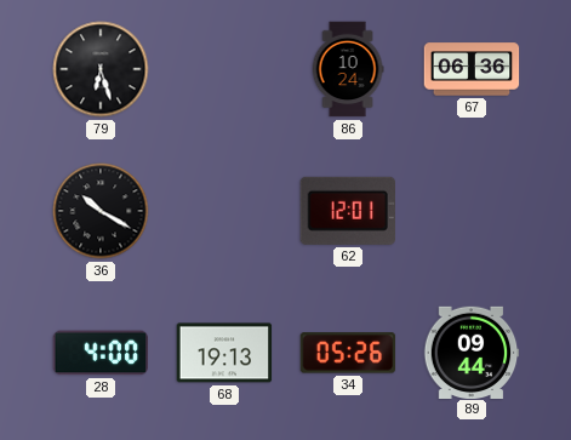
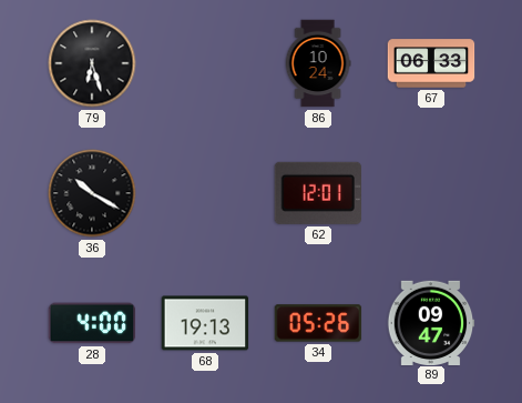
67: 06:36 -> 06:33 (431, 63)
89: 09:44 -> 09:47 (431, 322)
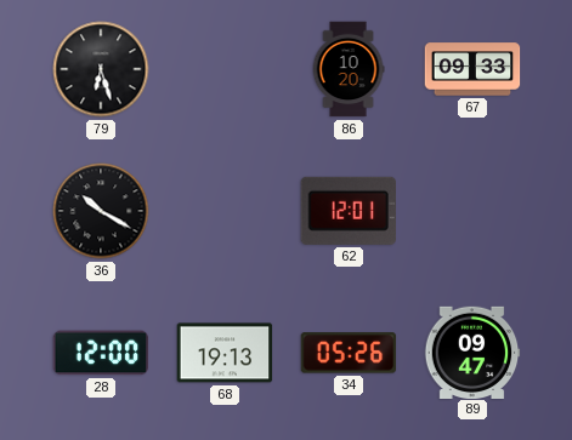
86: 10:24 -> 10:20 (349, 69)
67: 06:33 -> 09:33 (472, 69)
28: 4:00 -> 12:00 (101, 353)
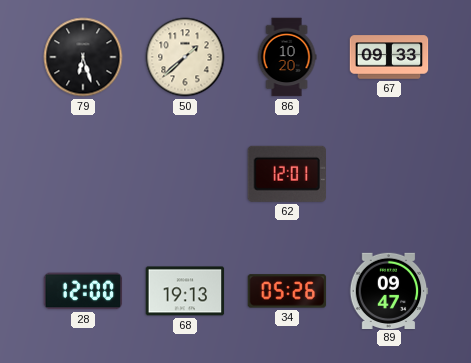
50: none -> 1:38 (185, 57)
36: 10:20 -> none (101, 211)
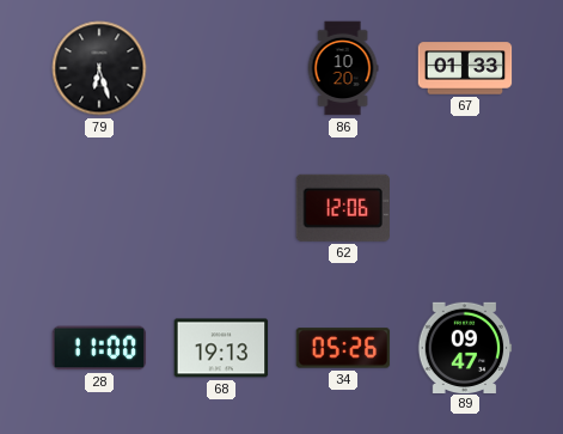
50: 1:38 -> none (185, 57)
67: 09:33 -> 01:33 (465, 68)
62: 12:01 -> 12:06 (342, 208)
28: 12:00 -> 11:00 (99, 348)
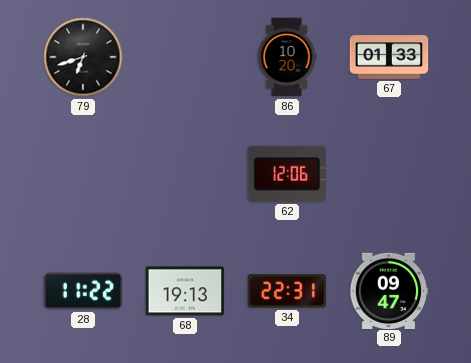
79: 6:27 -> 6:42 (83, 57)
28: 11:00 -> 11:22 (83, 291)
34: 05:26 -> 22:31 (287, 291)
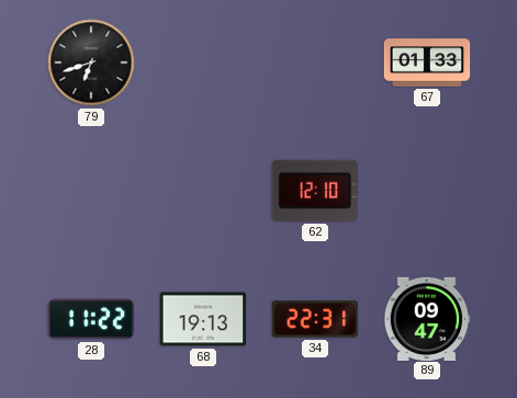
86: 10:20 -> none (287, 57)
62: 12:06 -> 12:10 (314, 191)
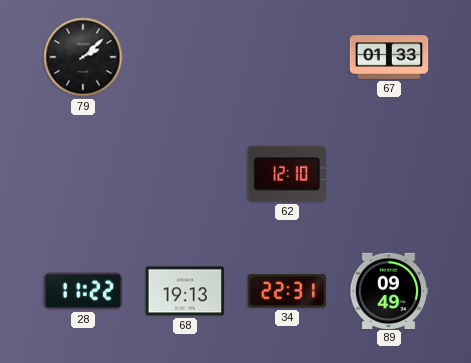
79: 6:42 -> 2:08 (83, 57)
89: 09:47 -> 09:49 (389, 290)
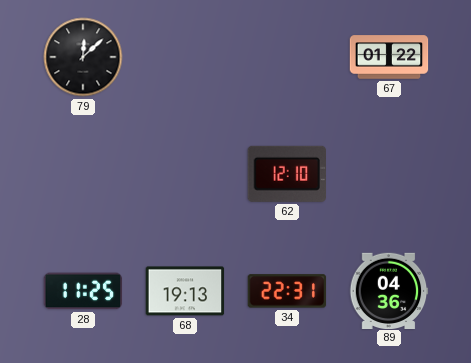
79: 2:08 -> 12:08 (83, 57)
67: 01:33 -> 01:22 (389, 57)
28: 11:22 -> 11:25 (83, 291)
89: 09:49 -> 04:36 (389, 290)
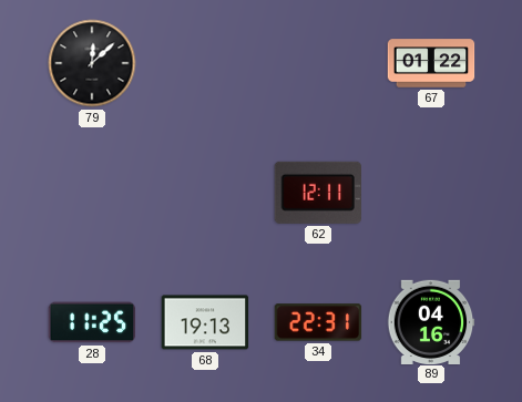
62: 12:10 -> 12:11 (317, 193)
89: 04:36 -> 04:16 (431, 321)
